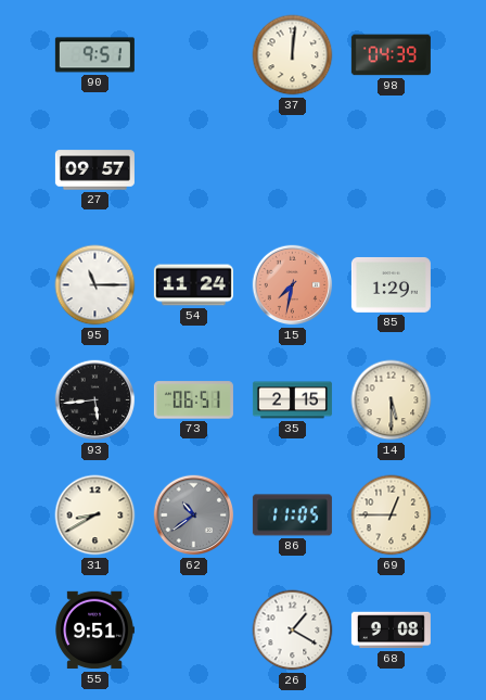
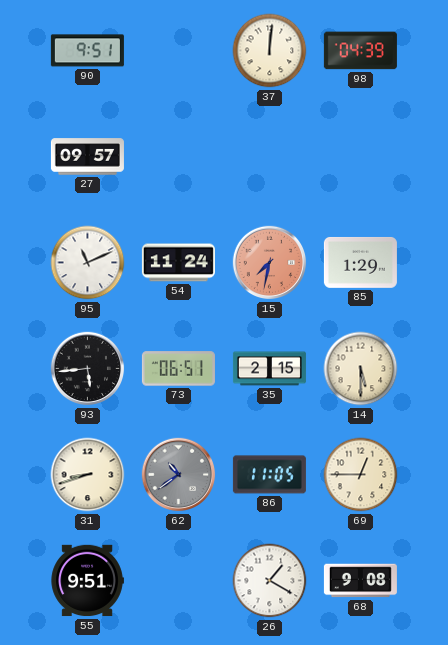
95: 11:15 -> 11:11 (88, 263)
31: 8:40 -> 8:42 (88, 475)
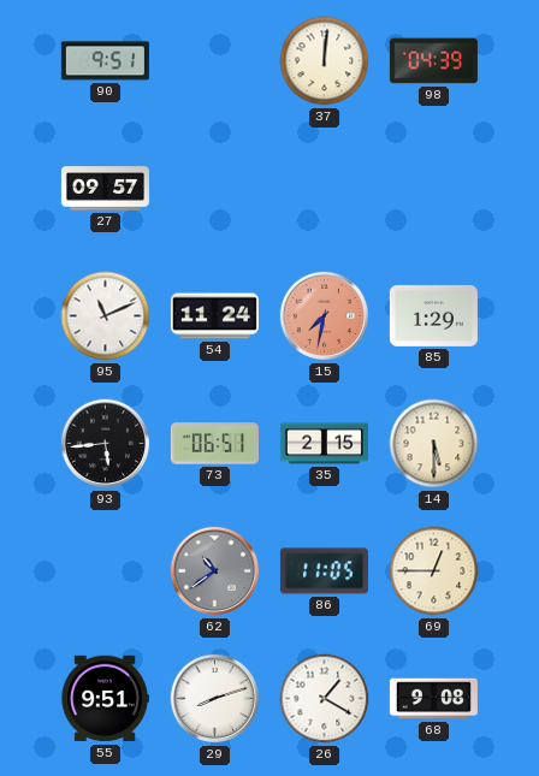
31: 8:42 -> none (88, 475)
29: none -> 8:12 (215, 699)
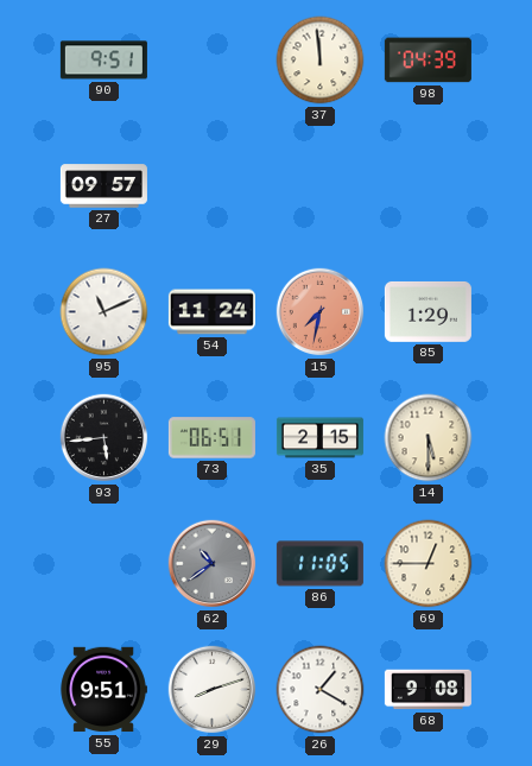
37: 12:01 -> 11:59 (321, 61)
